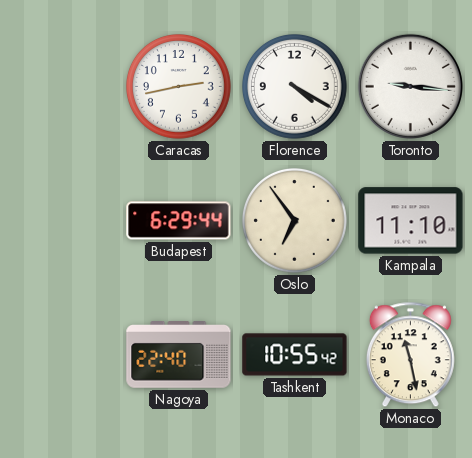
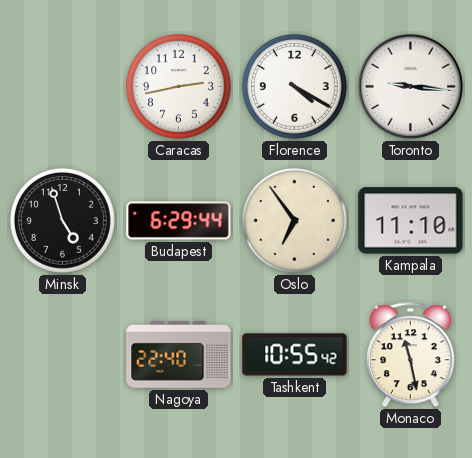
Minsk: none -> 4:57 (63, 221)
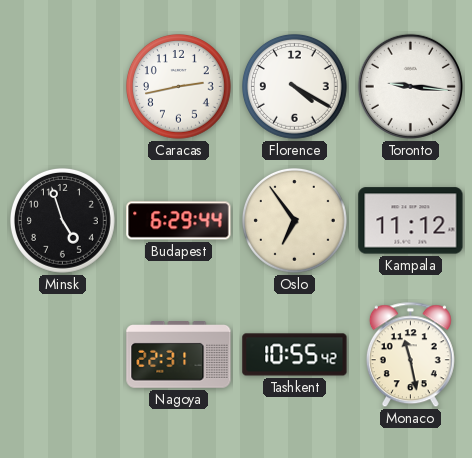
Kampala: 11:10 -> 11:12 (411, 221)
Nagoya: 22:40 -> 22:31 (179, 355)
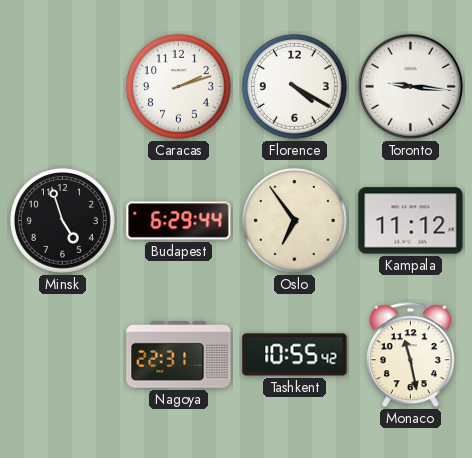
Caracas: 2:43 -> 2:12 (179, 87)
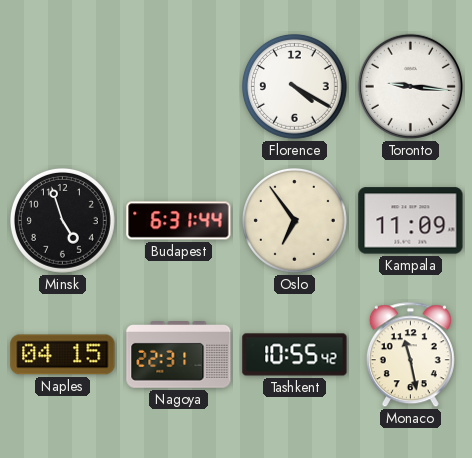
Caracas: 2:12 -> none (179, 87)
Budapest: 6:29 -> 6:31 (179, 221)
Kampala: 11:12 -> 11:09 (411, 221)
Naples: none -> 04:15 (63, 355)
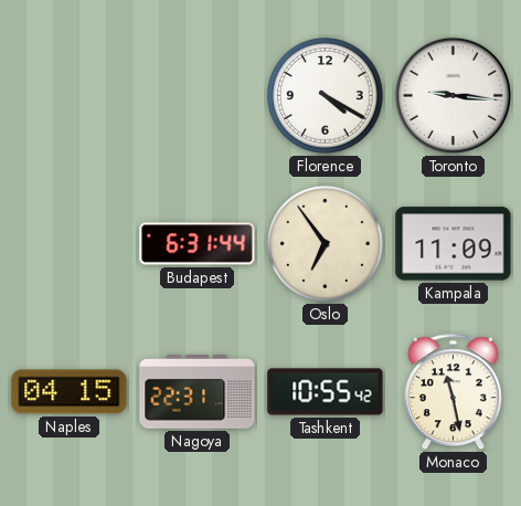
Minsk: 4:57 -> none (63, 221)
